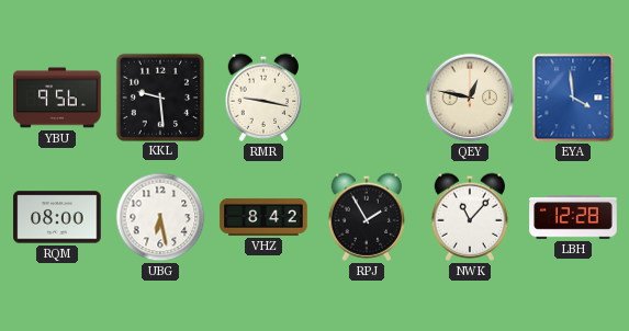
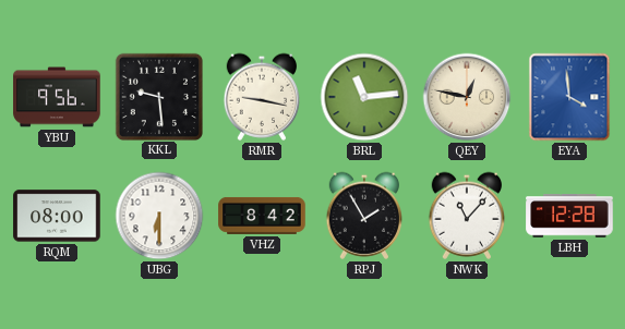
BRL: none -> 11:14 (364, 97)
UBG: 6:28 -> 6:30 (159, 216)
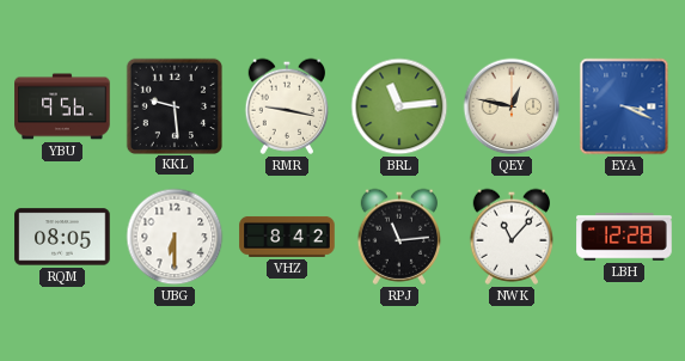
EYA: 3:59 -> 3:19 (624, 106)
RQM: 08:00 -> 08:05 (62, 237)
RPJ: 1:55 -> 11:14 (399, 237)
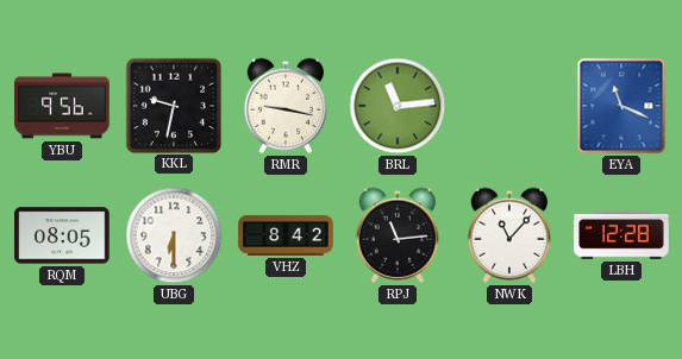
KKL: 9:29 -> 9:32 (173, 105)
QEY: 12:47 -> none (512, 106)
EYA: 3:19 -> 11:19 (621, 106)
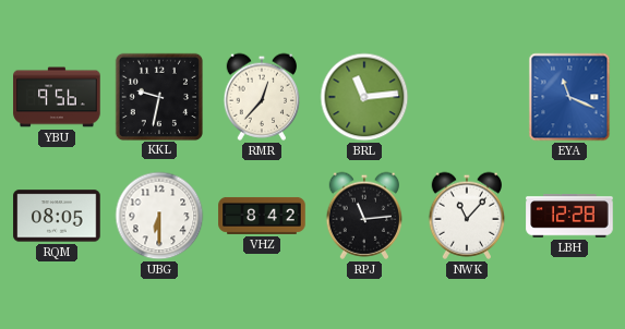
RMR: 9:17 -> 12:37 (262, 97)
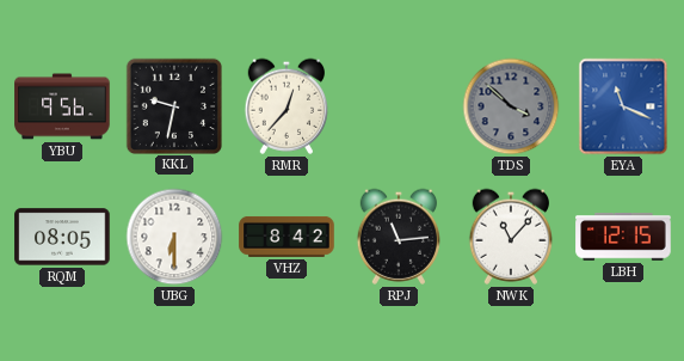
BRL: 11:14 -> none (364, 97)
TDS: none -> 3:52 (511, 106)
LBH: 12:28 -> 12:15 (623, 237)
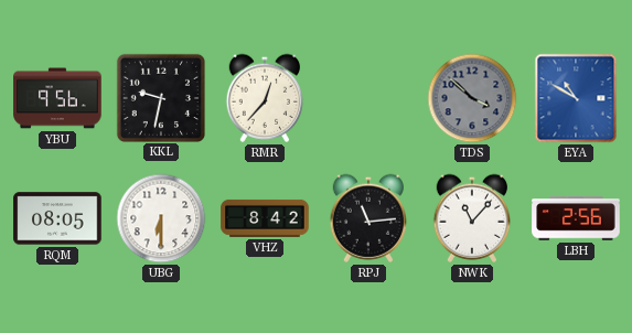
EYA: 11:19 -> 10:50 (576, 98)
LBH: 12:15 -> 2:56 (576, 218)
